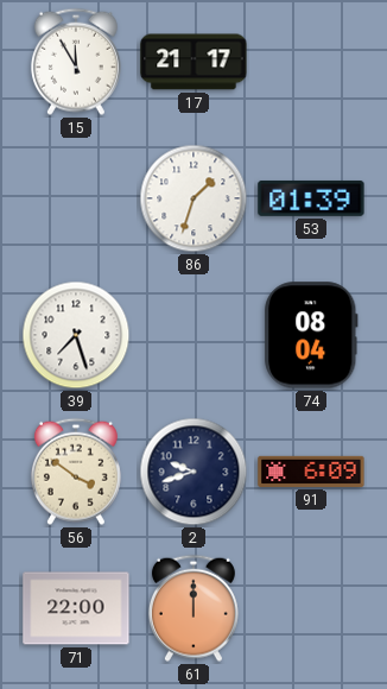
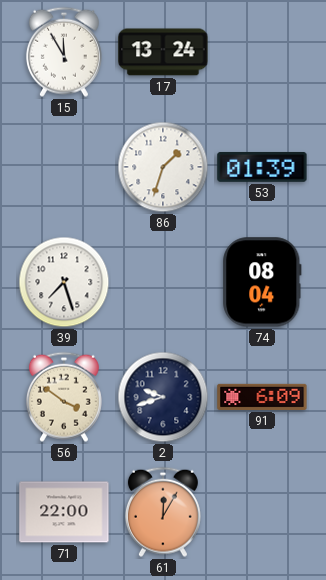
17: 21:17 -> 13:24 (163, 52)
61: 12:00 -> 12:05 (163, 512)
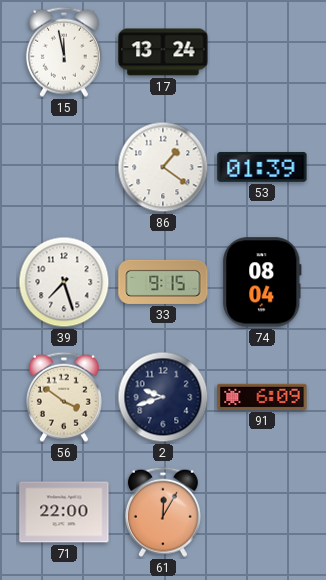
15: 11:55 -> 11:58 (64, 52)
86: 1:33 -> 1:21 (163, 167)
33: none -> 9:15 (163, 282)
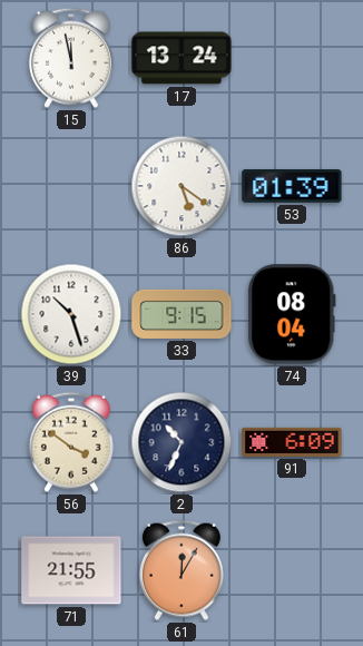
86: 1:21 -> 5:21 (181, 186)
39: 7:27 -> 10:27 (71, 314)
2: 9:42 -> 10:34 (181, 442)
71: 22:00 -> 21:55 (71, 570)
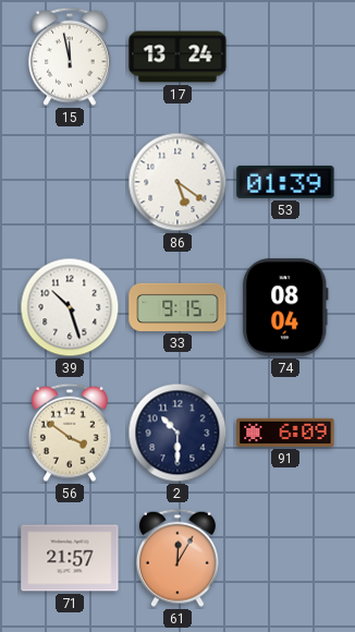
2: 10:34 -> 10:30 (177, 433)
71: 21:55 -> 21:57 (70, 558)
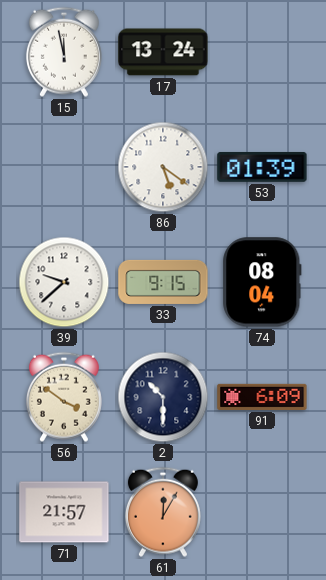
39: 10:27 -> 9:38 (64, 282)
